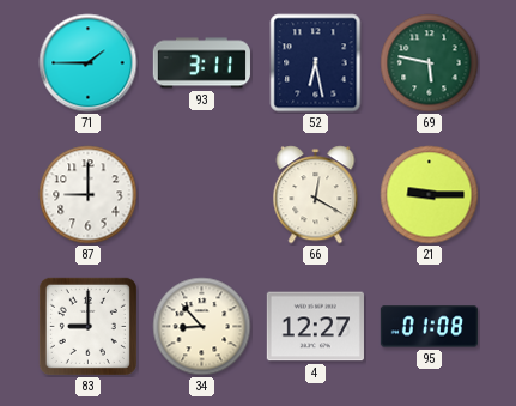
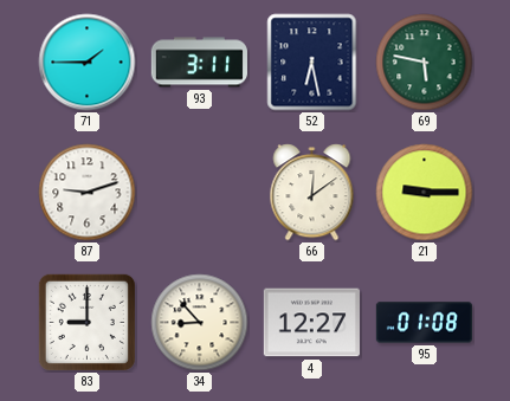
87: 9:00 -> 9:12 (88, 193)
66: 12:20 -> 12:09 (312, 193)
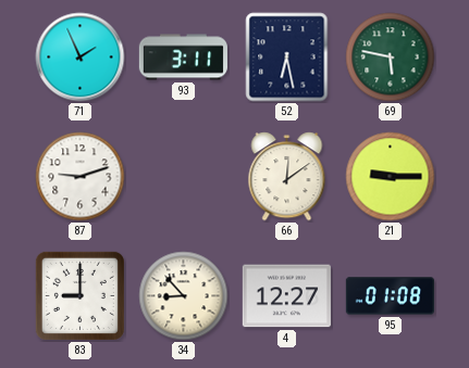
71: 1:45 -> 1:56 (81, 58)
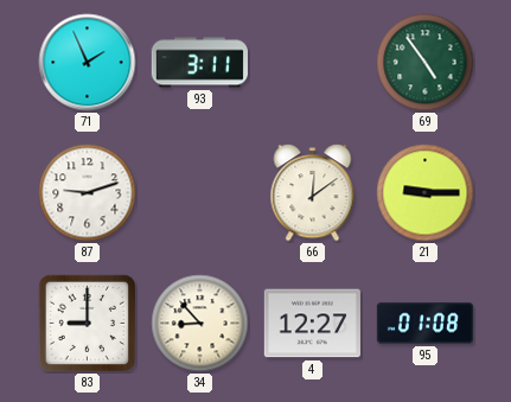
52: 6:28 -> none (287, 58)
69: 5:47 -> 4:54 (426, 63)
